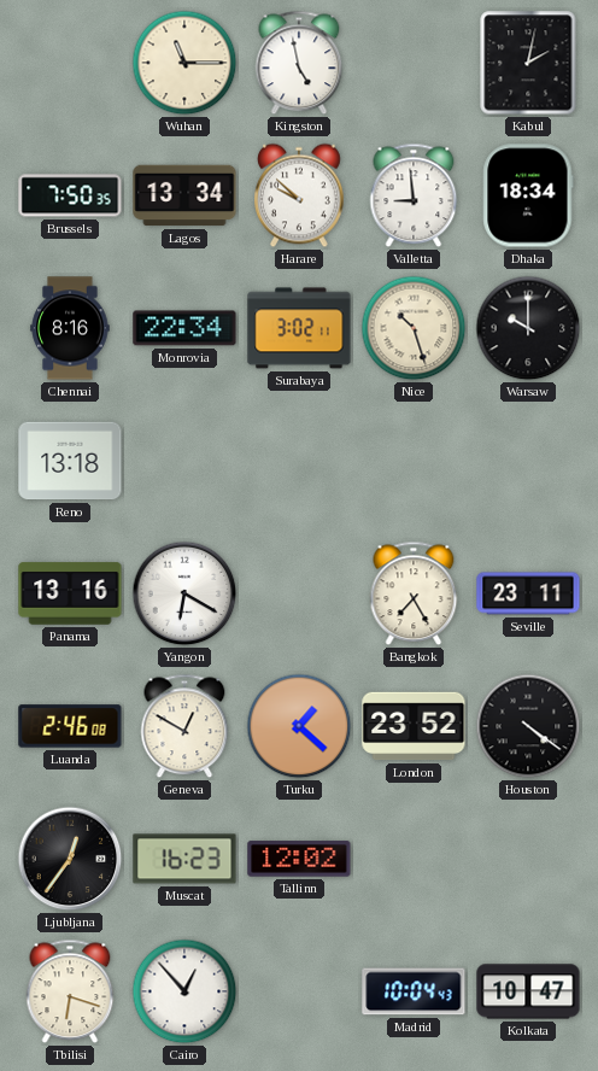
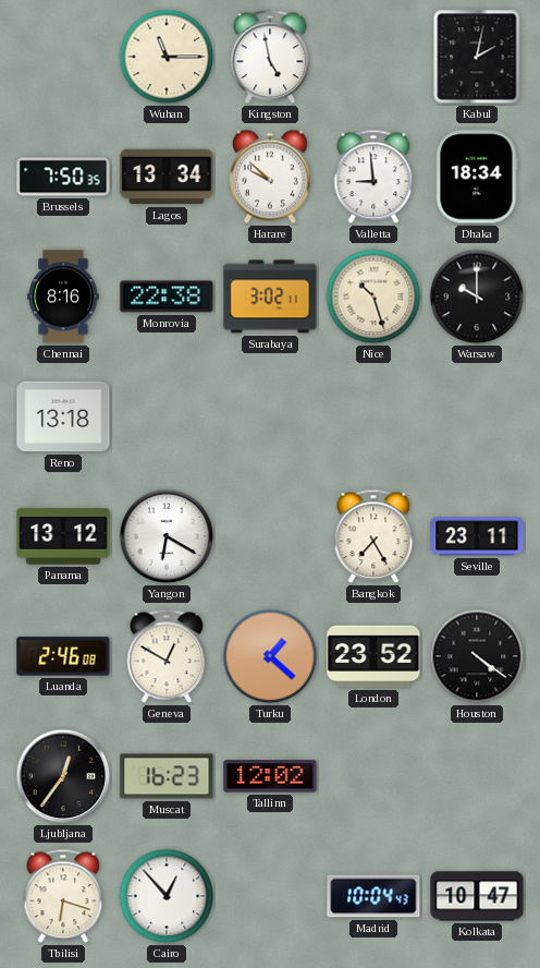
Monrovia: 22:34 -> 22:38 (167, 297)
Panama: 13:16 -> 13:12 (63, 536)
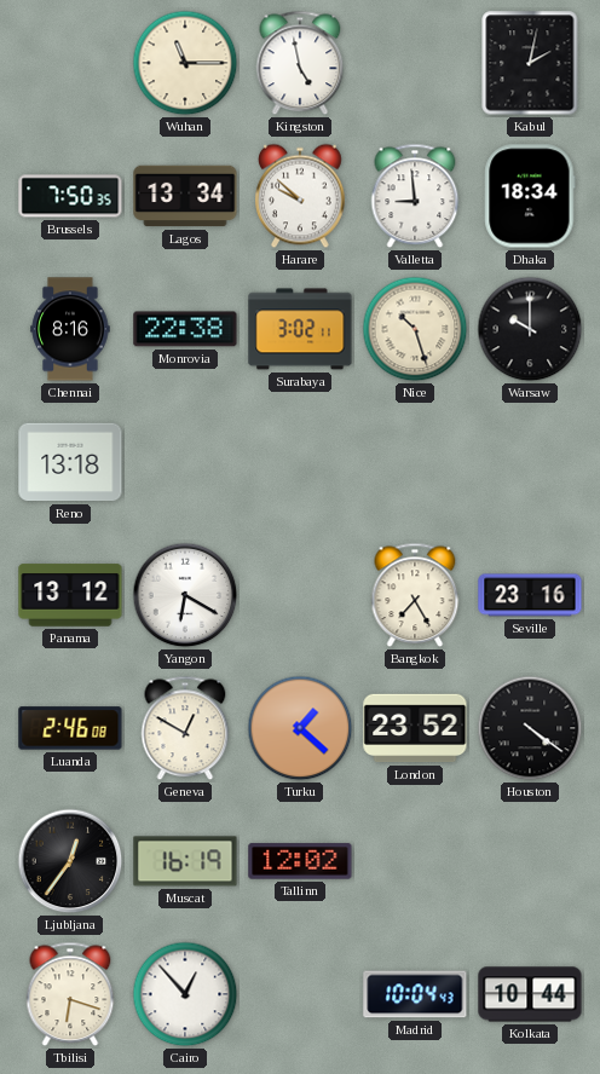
Seville: 23:11 -> 23:16 (530, 595)
Muscat: 16:23 -> 16:19 (185, 861)
Kolkata: 10:47 -> 10:44 (530, 994)
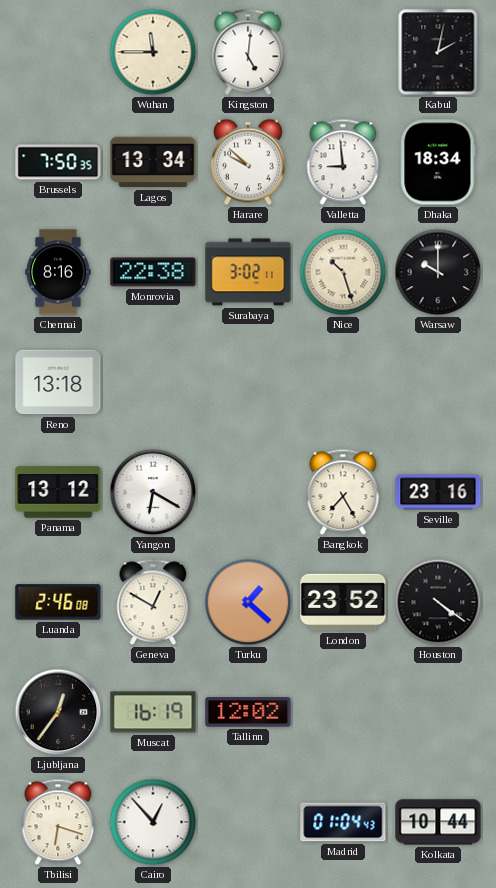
Wuhan: 11:15 -> 11:45 (153, 52)
Kingston: 4:58 -> 5:01 (248, 52)
Madrid: 10:04 -> 01:04 (343, 822)
